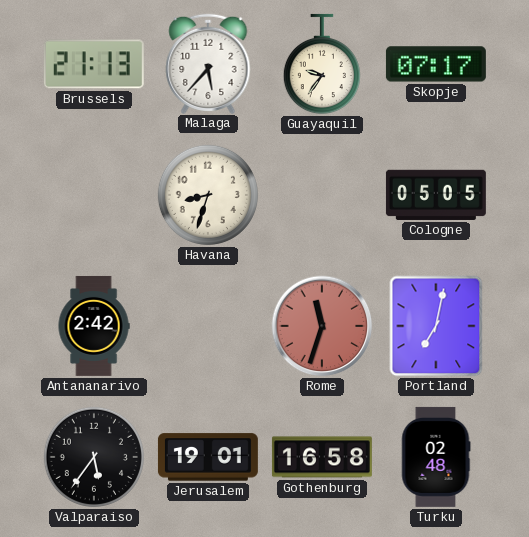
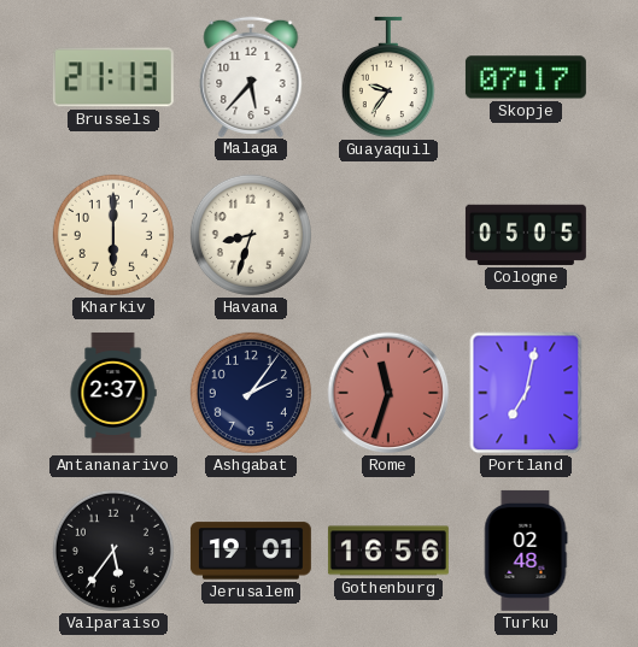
Kharkiv: none -> 6:00 (113, 235)
Antananarivo: 2:42 -> 2:37 (113, 393)
Ashgabat: none -> 2:06 (251, 393)
Gothenburg: 16:58 -> 16:56 (388, 551)
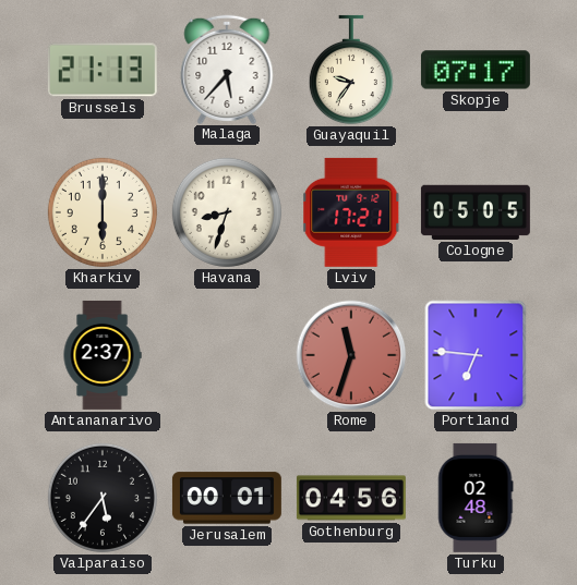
Lviv: none -> 17:21 (351, 212)
Ashgabat: 2:06 -> none (251, 393)
Portland: 7:02 -> 6:46 (476, 355)
Jerusalem: 19:01 -> 00:01 (227, 498)
Gothenburg: 16:56 -> 04:56 (351, 498)
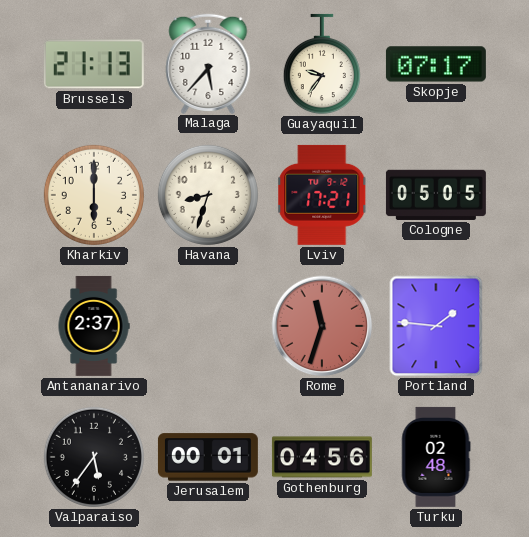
Portland: 6:46 -> 1:46 (436, 326)
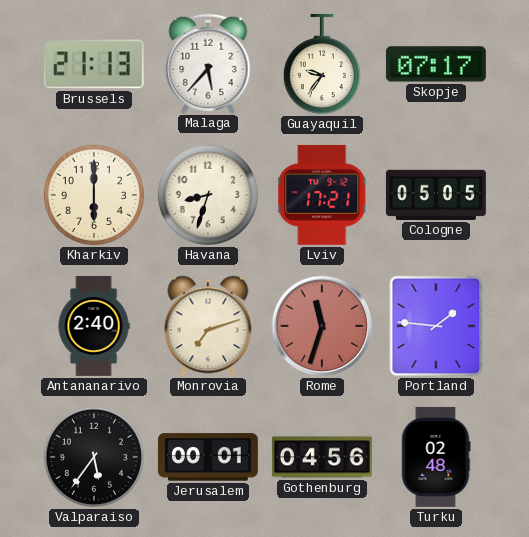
Antananarivo: 2:37 -> 2:40 (94, 326)
Monrovia: none -> 7:12 (208, 326)
